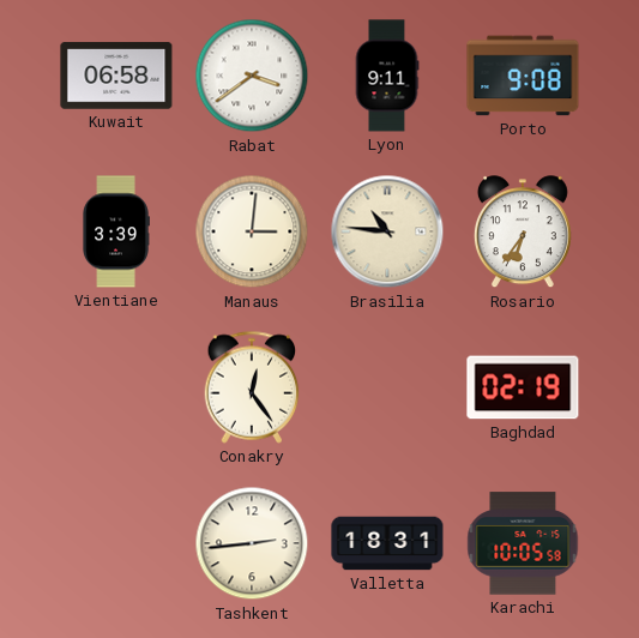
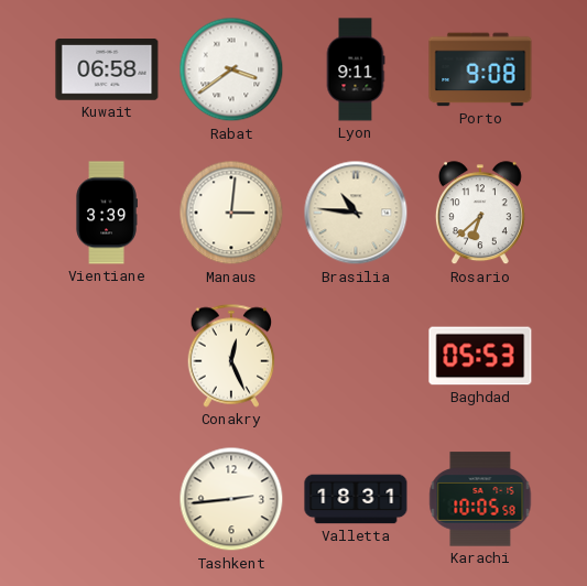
Rosario: 6:36 -> 6:38 (480, 214)
Conakry: 12:24 -> 12:26 (231, 356)
Baghdad: 02:19 -> 05:53 (480, 356)
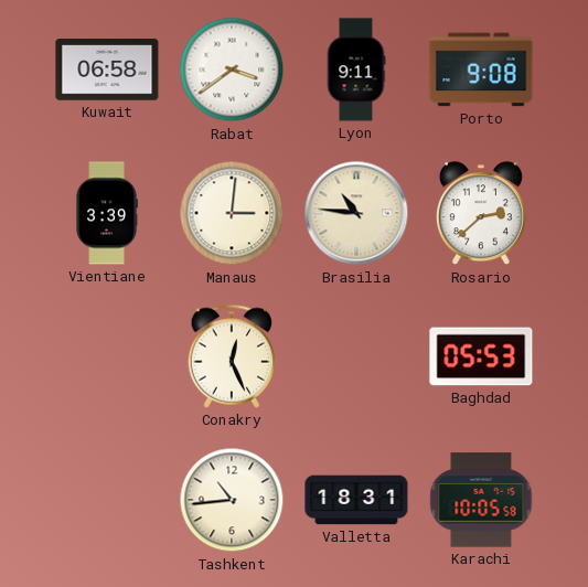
Rosario: 6:38 -> 2:38 (481, 214)
Tashkent: 2:44 -> 10:44 (232, 500)
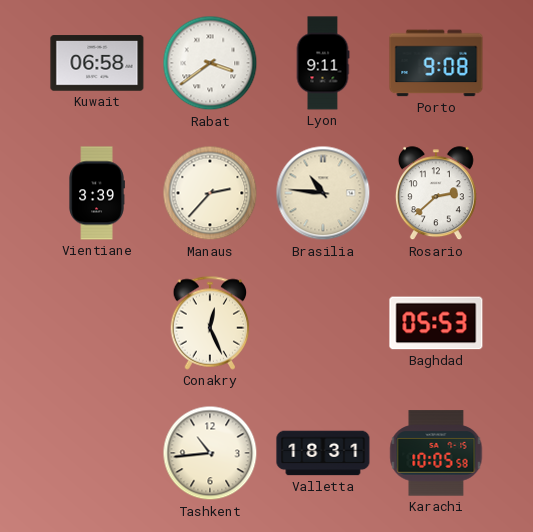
Manaus: 3:01 -> 2:37 (210, 193)
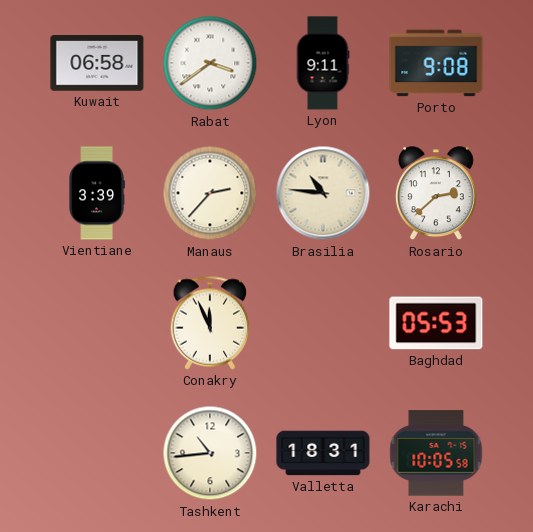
Conakry: 12:26 -> 11:56 (210, 323)
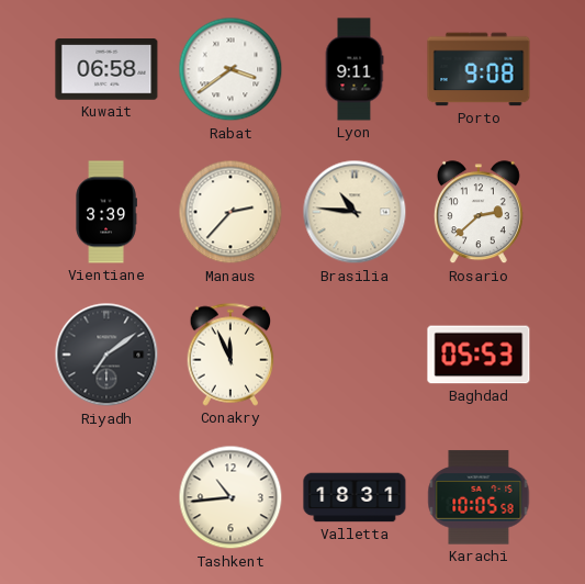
Riyadh: none -> 7:09 (106, 355)
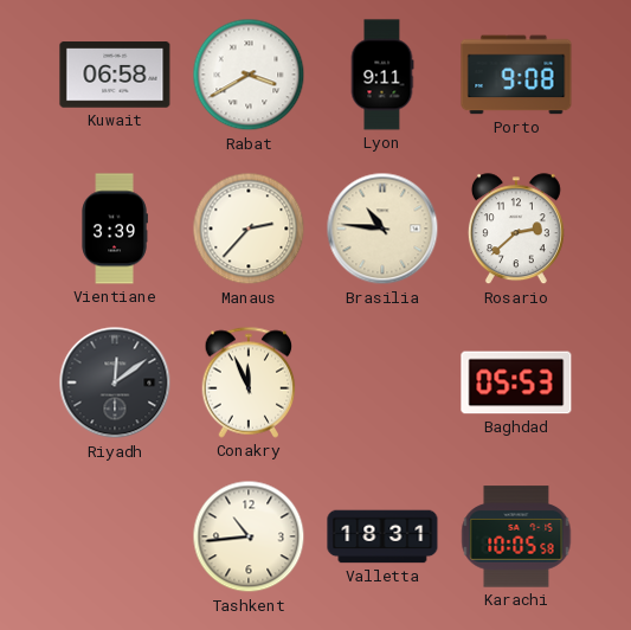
Rabat: 3:39 -> 3:40 (249, 75)
Riyadh: 7:09 -> 12:09 (115, 382)
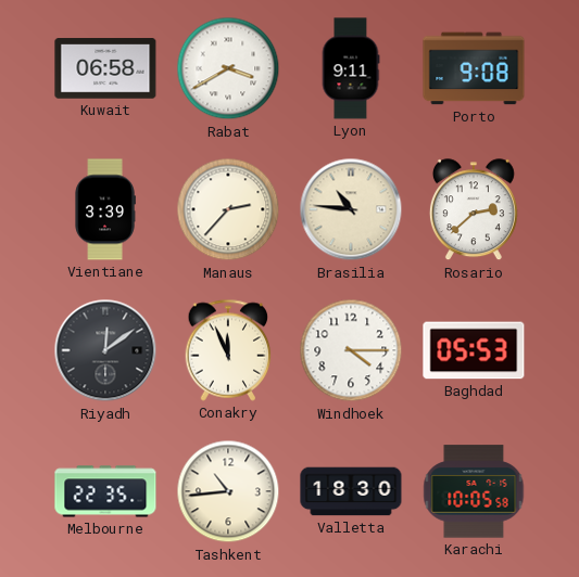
Windhoek: none -> 4:15 (351, 350)
Melbourne: none -> 22:35 (105, 491)
Valletta: 18:31 -> 18:30 (351, 491)
